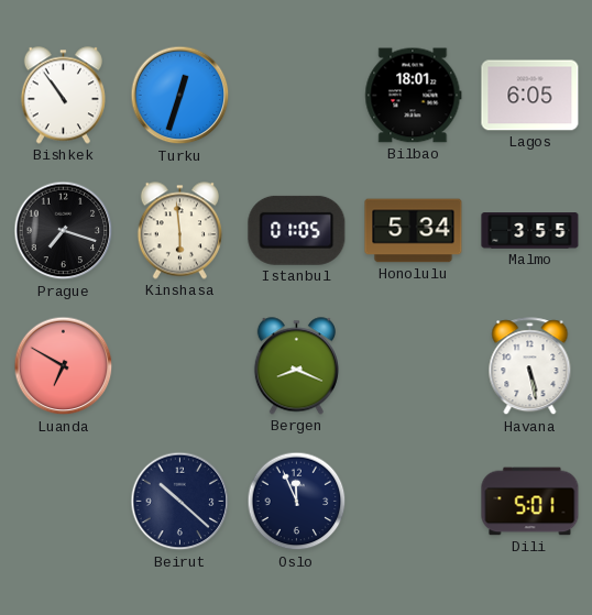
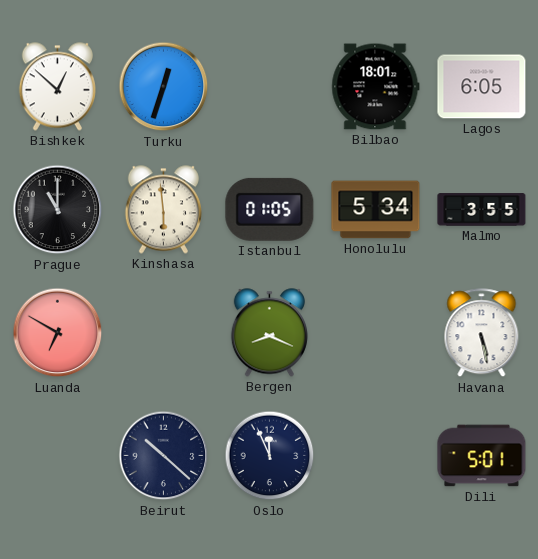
Bishkek: 10:54 -> 12:52 (57, 87)
Prague: 7:18 -> 11:00 (58, 210)
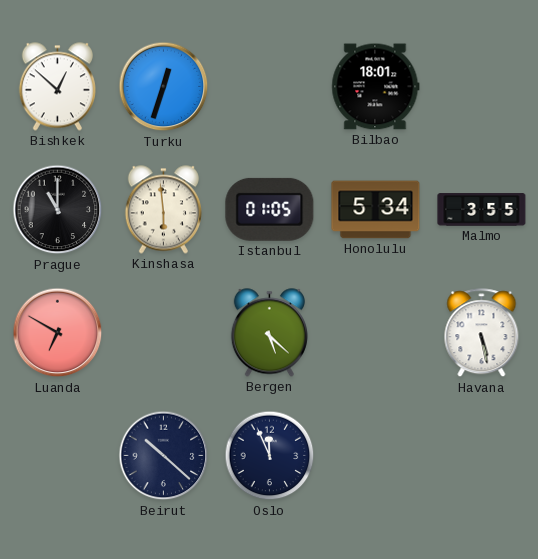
Lagos: 6:05 -> none (482, 87)
Bergen: 8:19 -> 5:22 (269, 333)
Dili: 5:01 -> none (482, 456)
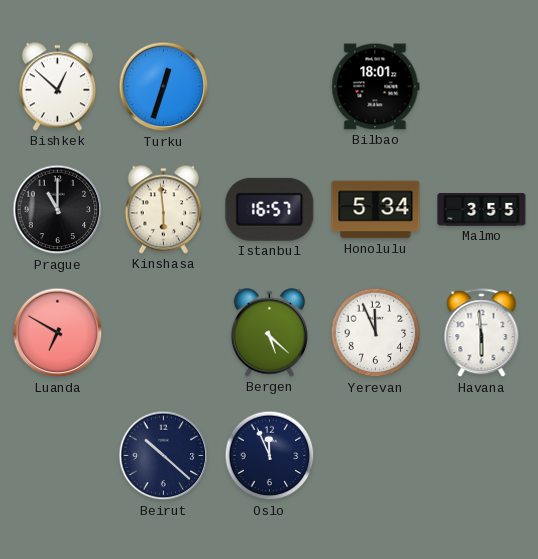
Istanbul: 01:05 -> 16:57 (270, 209)
Yerevan: none -> 11:56 (376, 333)
Havana: 5:28 -> 5:59 (482, 333)
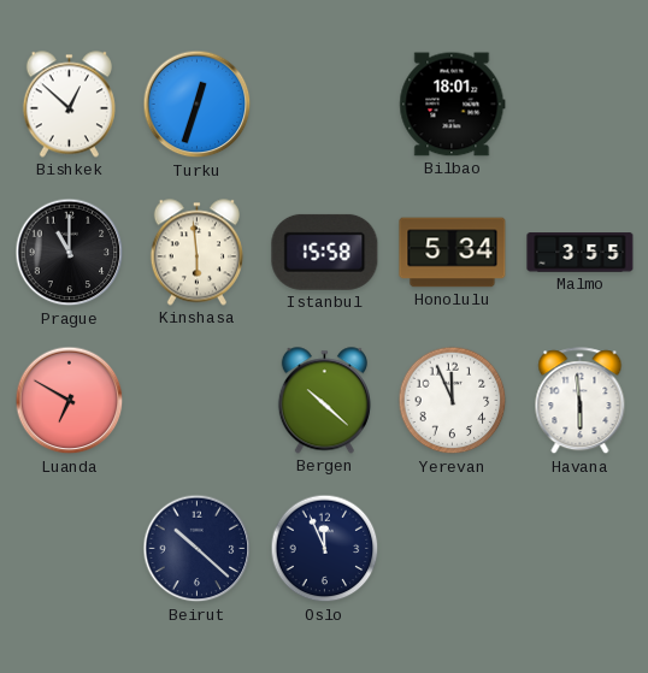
Istanbul: 16:57 -> 15:58 (325, 252)
Bergen: 5:22 -> 10:22 (324, 401)
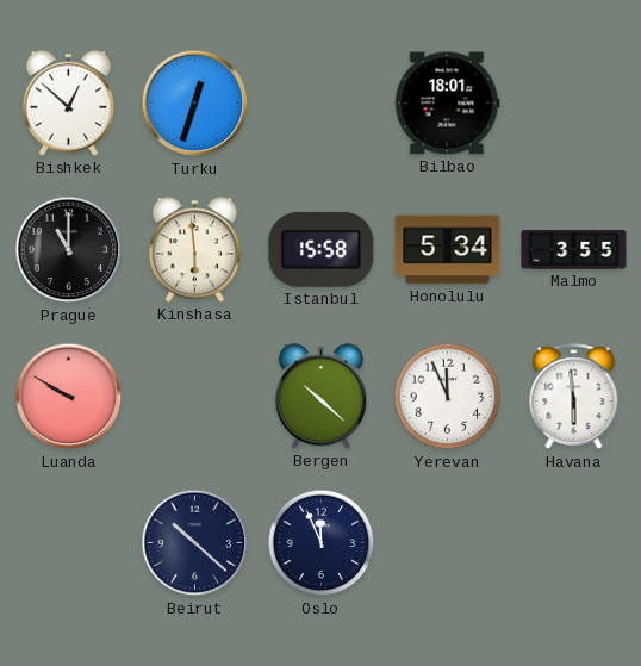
Luanda: 6:50 -> 9:50 (69, 397)
